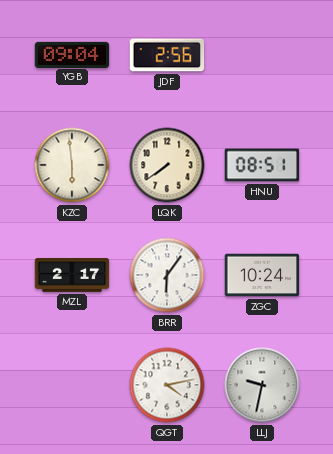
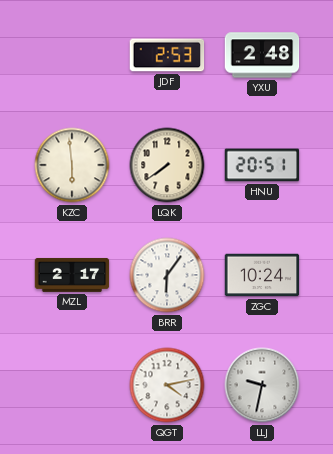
YGB: 09:04 -> none (72, 54)
JDF: 2:56 -> 2:53 (167, 55)
YXU: none -> 2:48 (262, 55)
HNU: 08:51 -> 20:51 (262, 165)
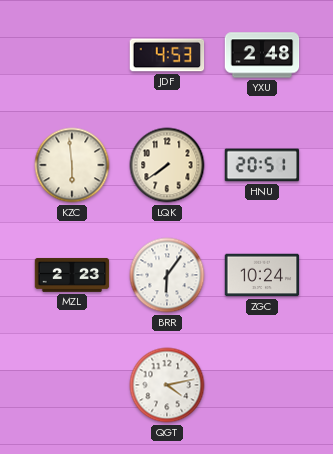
JDF: 2:53 -> 4:53 (167, 55)
MZL: 2:17 -> 2:23 (72, 275)
LLJ: 9:32 -> none (262, 385)
